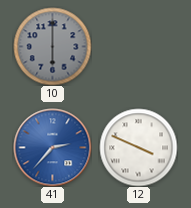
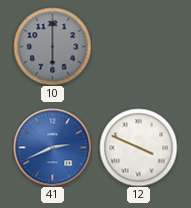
41: 2:37 -> 2:41 (52, 147)
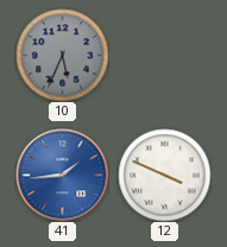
10: 6:00 -> 5:34 (62, 55)
41: 2:41 -> 1:44 (62, 175)
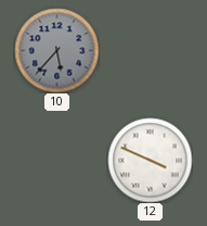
10: 5:34 -> 5:37 (56, 50)
41: 1:44 -> none (62, 175)
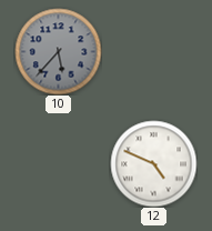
12: 3:49 -> 4:49 (153, 163)
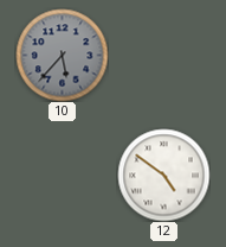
12: 4:49 -> 4:51 (163, 175)
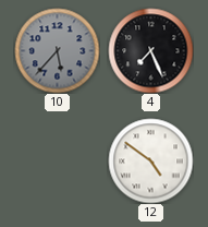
4: none -> 7:26 (150, 50)
